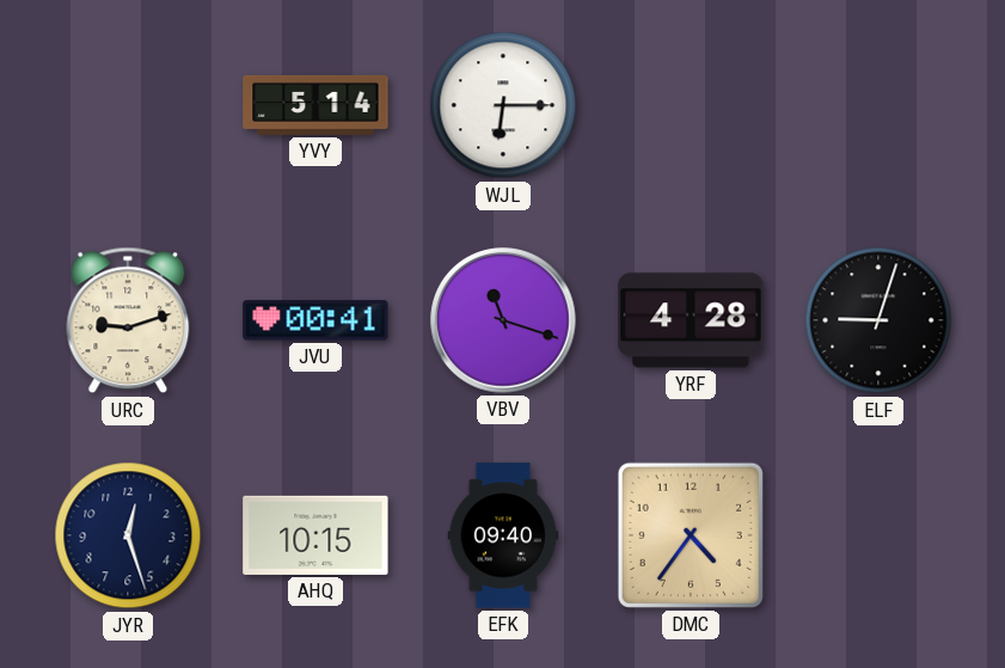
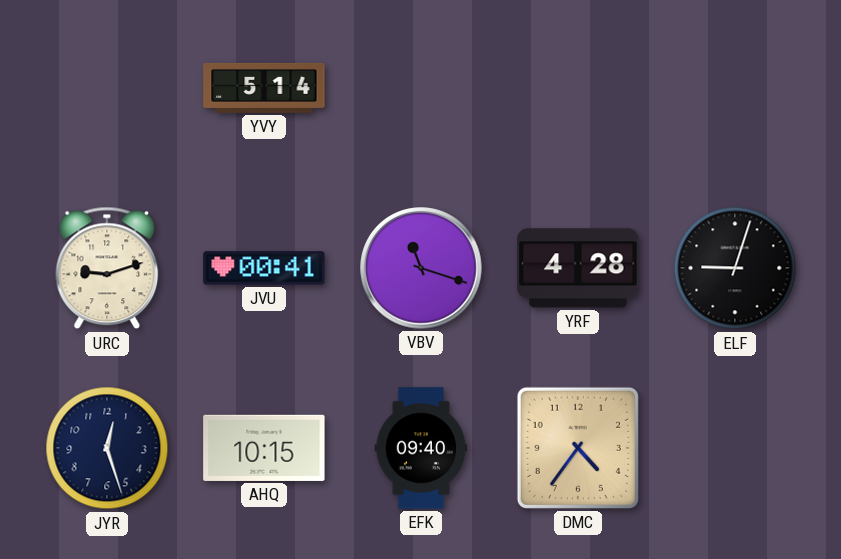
WJL: 6:15 -> none (503, 105)
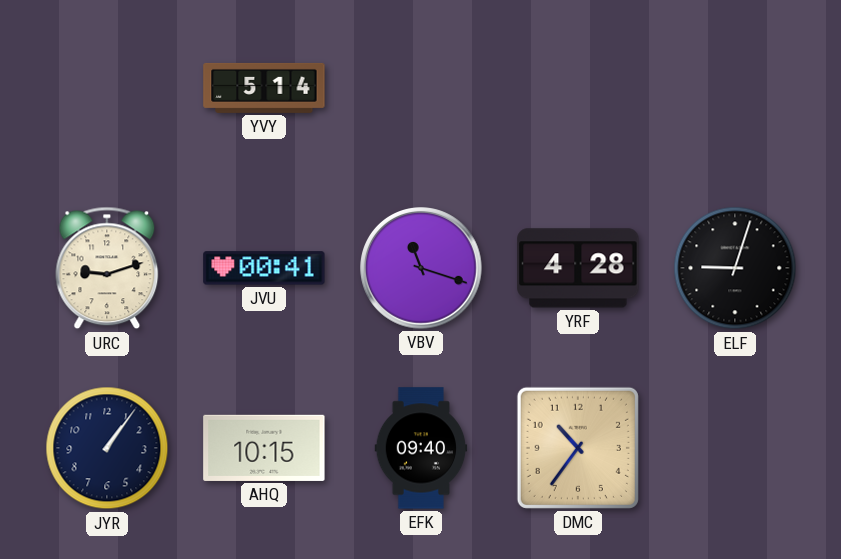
JYR: 12:27 -> 1:06 (107, 448)
DMC: 4:36 -> 10:36 (578, 448)
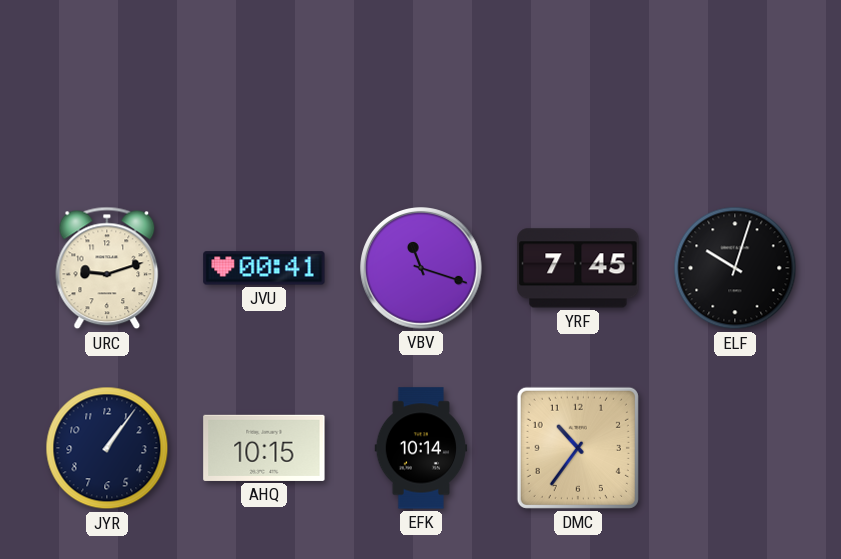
YVY: 5:14 -> none (264, 88)
YRF: 4:28 -> 7:45 (578, 268)
ELF: 9:03 -> 10:03 (735, 268)
EFK: 09:40 -> 10:14 (421, 448)
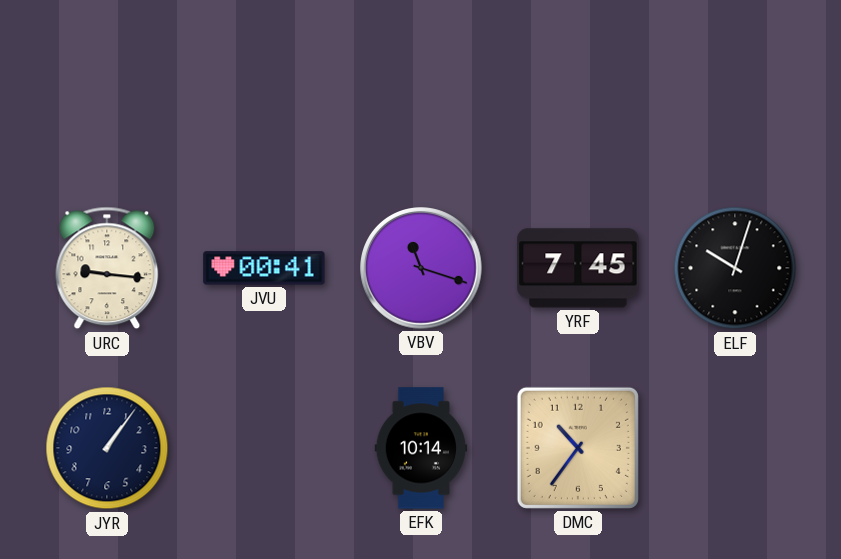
URC: 9:12 -> 9:16 (107, 268)
AHQ: 10:15 -> none (264, 448)
